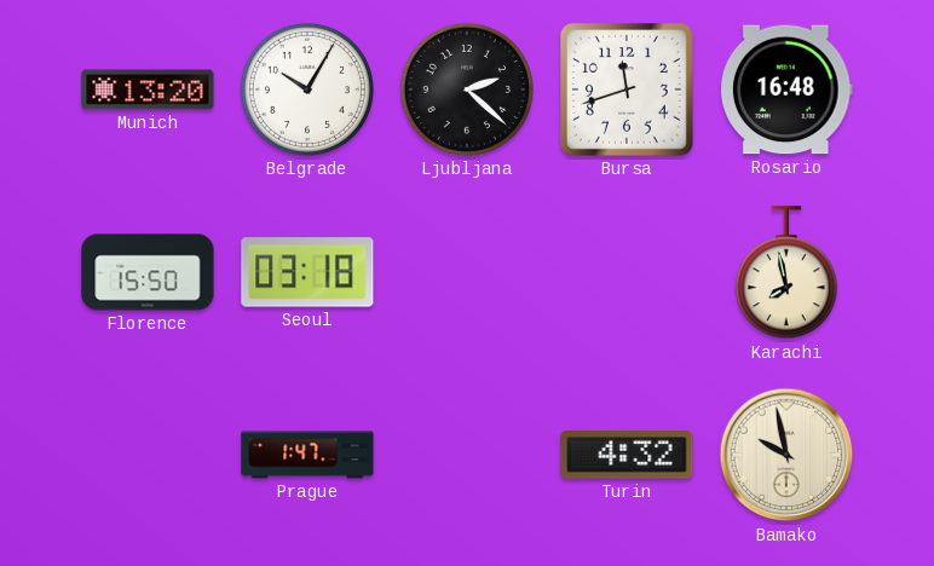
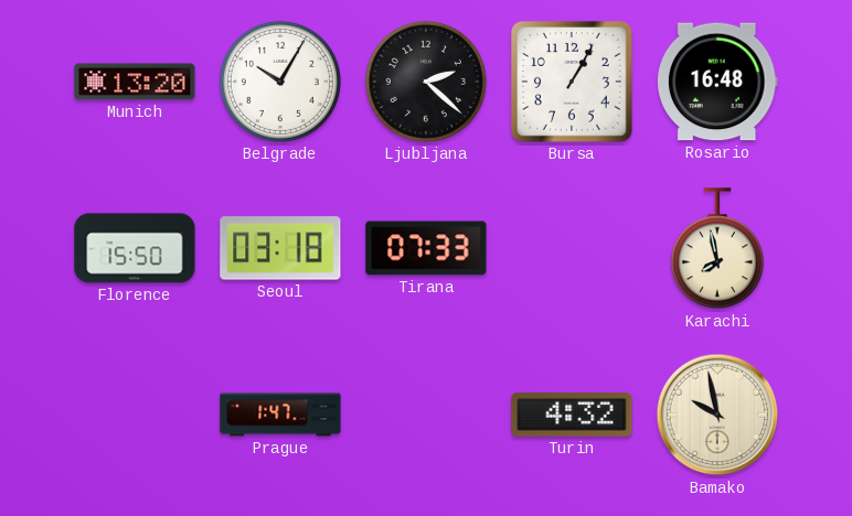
Bursa: 11:42 -> 1:05 (573, 83)
Tirana: none -> 07:33 (426, 248)
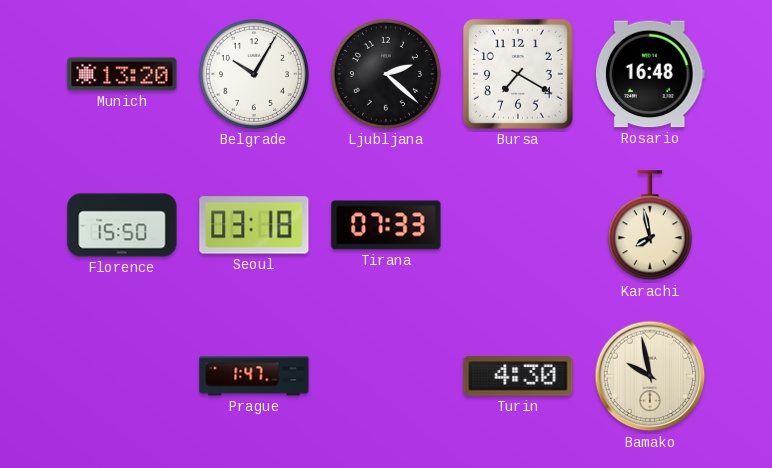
Bursa: 1:05 -> 7:20 (519, 75)
Turin: 4:32 -> 4:30 (518, 376)
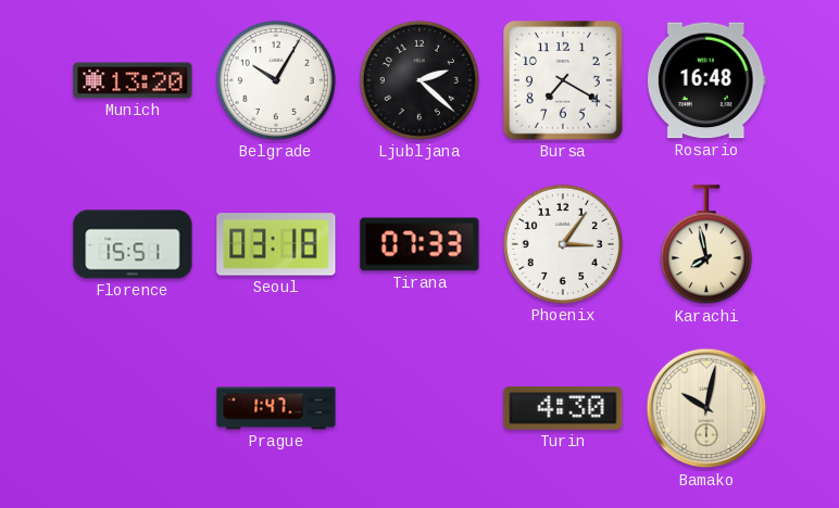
Florence: 15:50 -> 15:51 (133, 244)
Phoenix: none -> 3:06 (563, 244)
Bamako: 9:58 -> 10:02 (706, 408)
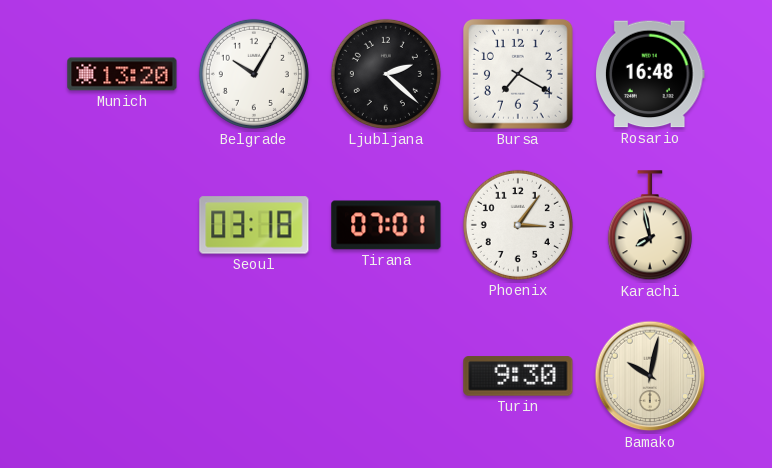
Florence: 15:51 -> none (133, 244)
Tirana: 07:33 -> 07:01 (386, 225)
Prague: 1:47 -> none (276, 408)
Turin: 4:30 -> 9:30 (518, 376)
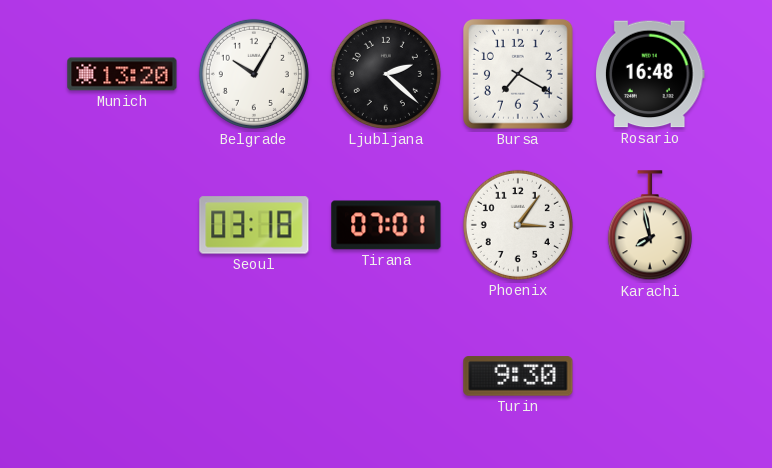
Bamako: 10:02 -> none (650, 376)
